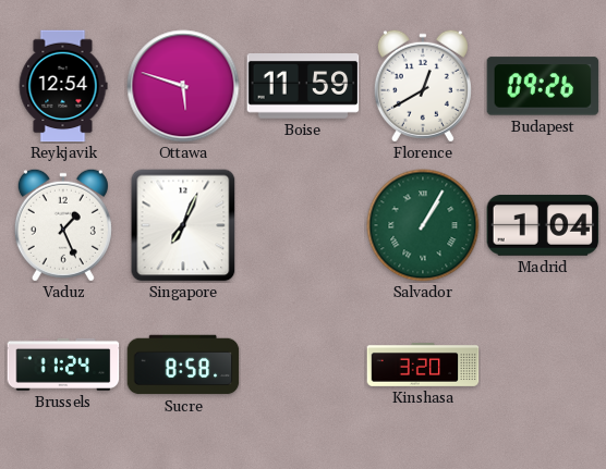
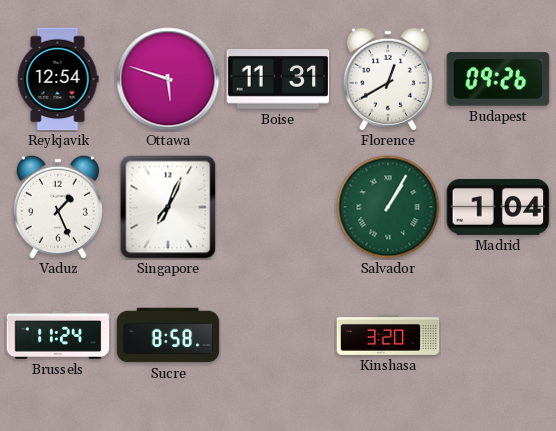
Boise: 11:59 -> 11:31 (278, 80)
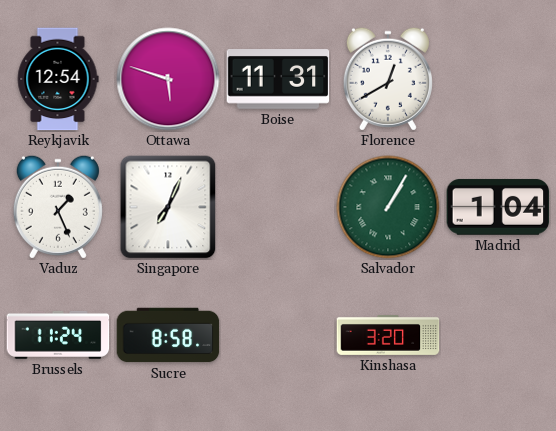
Budapest: 09:26 -> none (498, 79)
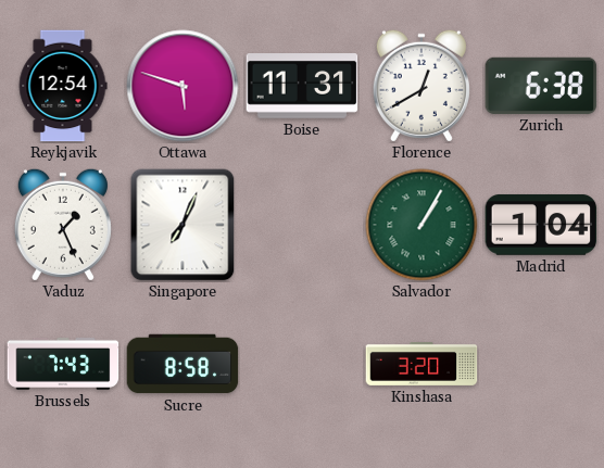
Zurich: none -> 6:38 (541, 86)
Brussels: 11:24 -> 7:43 (63, 364)
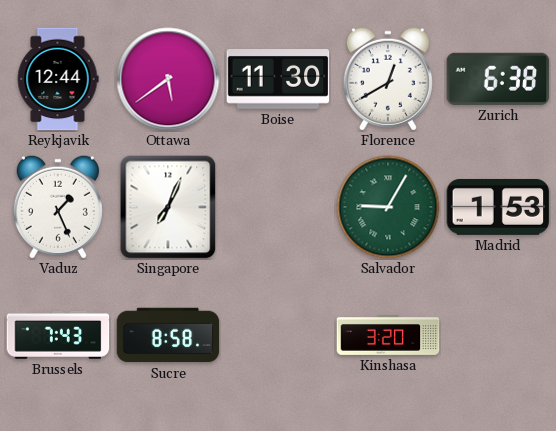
Reykjavik: 12:54 -> 12:44 (58, 79)
Ottawa: 5:48 -> 5:39 (168, 79)
Boise: 11:31 -> 11:30 (278, 80)
Salvador: 1:05 -> 9:05 (388, 207)
Madrid: 1:04 -> 1:53 (498, 207)
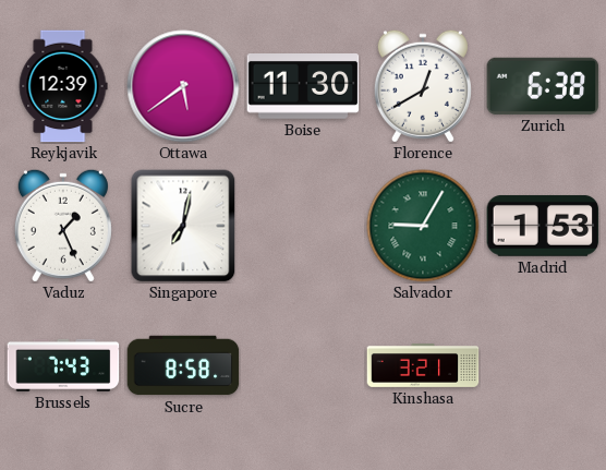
Reykjavik: 12:44 -> 12:39 (63, 86)
Singapore: 7:04 -> 7:02 (183, 226)
Kinshasa: 3:20 -> 3:21 (423, 366)
